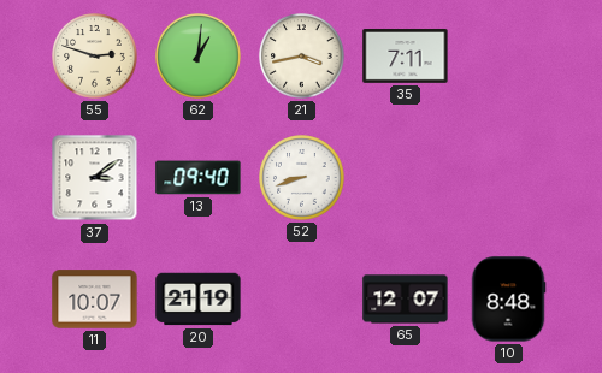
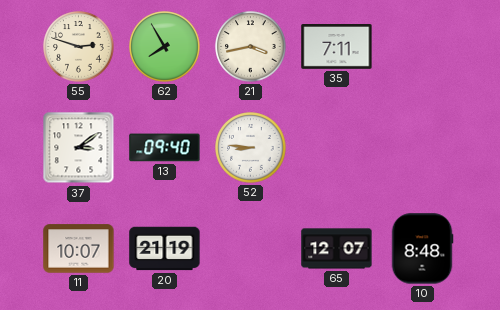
62: 1:01 -> 7:55 (165, 47)
52: 8:42 -> 8:46 (251, 148)
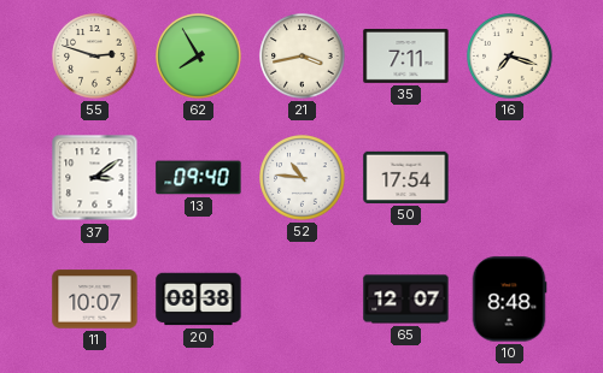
16: none -> 7:18 (510, 57)
52: 8:46 -> 10:46 (303, 178)
50: none -> 17:54 (406, 177)
20: 21:19 -> 08:38 (199, 300)
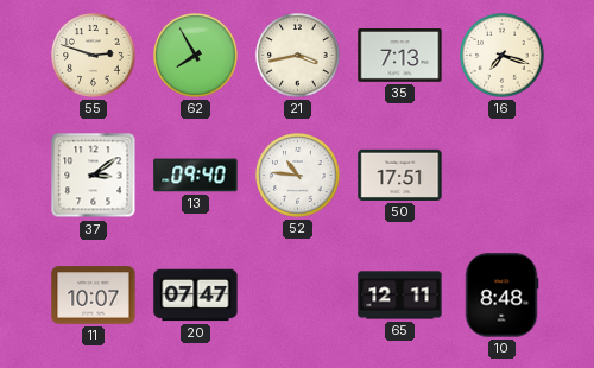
35: 7:11 -> 7:13 (400, 56)
50: 17:54 -> 17:51 (400, 175)
20: 08:38 -> 07:47 (196, 296)
65: 12:07 -> 12:11 (400, 296)
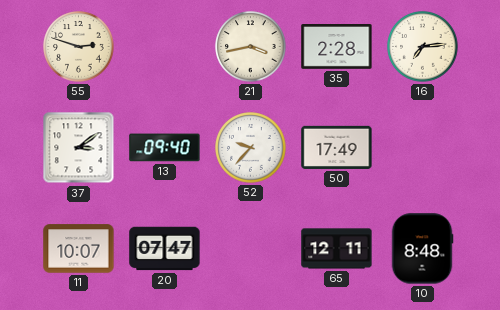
62: 7:55 -> none (196, 56)
35: 7:13 -> 2:28 (337, 47)
16: 7:18 -> 7:14 (423, 47)
52: 10:46 -> 9:37 (251, 148)
50: 17:51 -> 17:49 (337, 147)
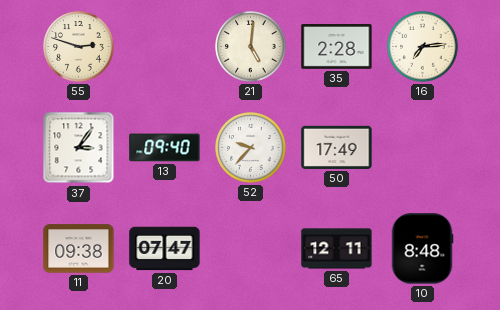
21: 3:43 -> 5:01 (251, 47)
37: 3:09 -> 3:06 (79, 148)
11: 10:07 -> 09:38 (79, 249)
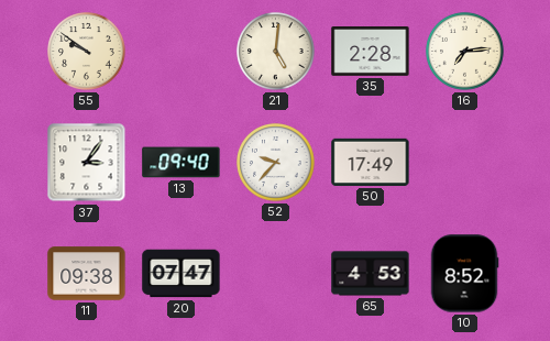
55: 2:48 -> 9:51 (87, 52)
65: 12:11 -> 4:53 (371, 274)
10: 8:48 -> 8:52 (464, 274)
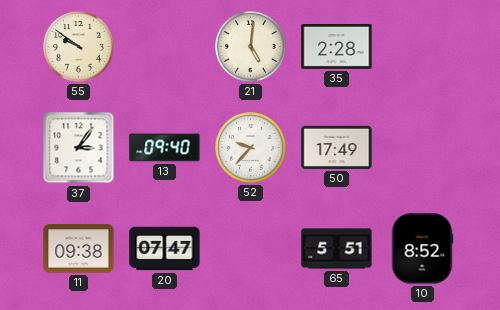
16: 7:14 -> none (465, 52)
65: 4:53 -> 5:51 (337, 249)
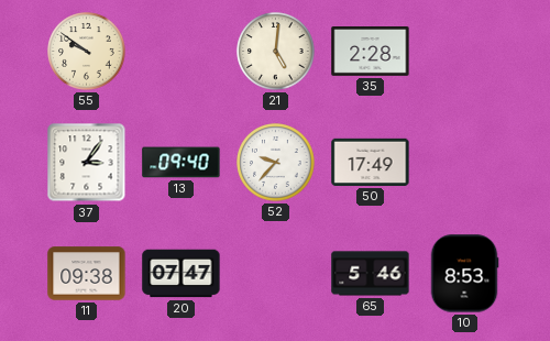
65: 5:51 -> 5:46 (371, 274)
10: 8:52 -> 8:53 (464, 274)
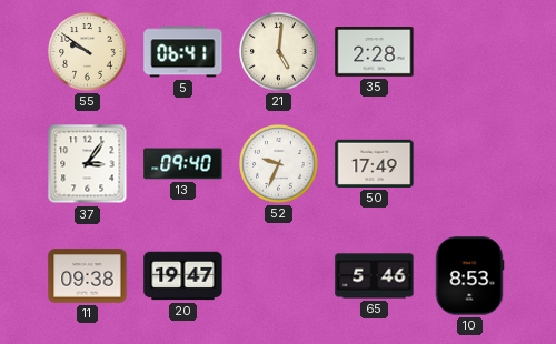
5: none -> 06:41 (183, 52)
52: 9:37 -> 9:34 (279, 164)
20: 07:47 -> 19:47 (183, 276)
